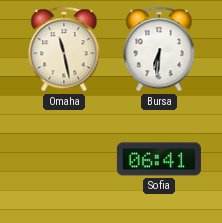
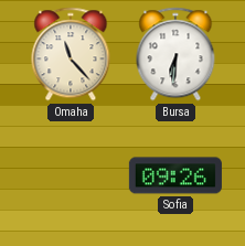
Omaha: 11:28 -> 11:23 (71, 54)
Sofia: 06:41 -> 09:26 (175, 175)
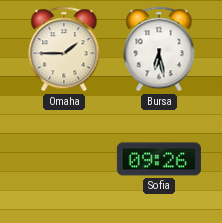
Omaha: 11:23 -> 1:45 (64, 49)
Bursa: 6:31 -> 6:28 (159, 49)
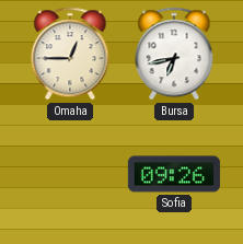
Omaha: 1:45 -> 12:45 (70, 54)
Bursa: 6:28 -> 6:43 (174, 54)
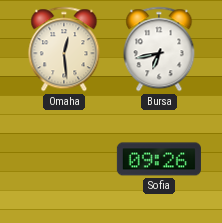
Omaha: 12:45 -> 12:29 (64, 49)
